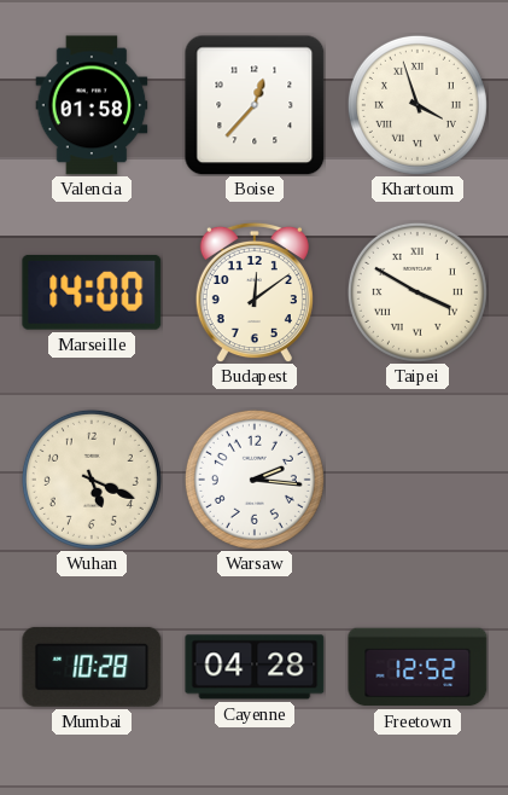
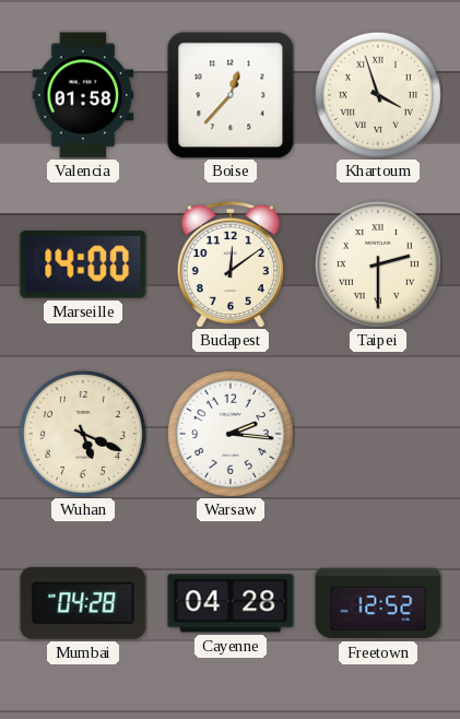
Taipei: 3:50 -> 2:30 (378, 264)
Mumbai: 10:28 -> 04:28 (83, 603)
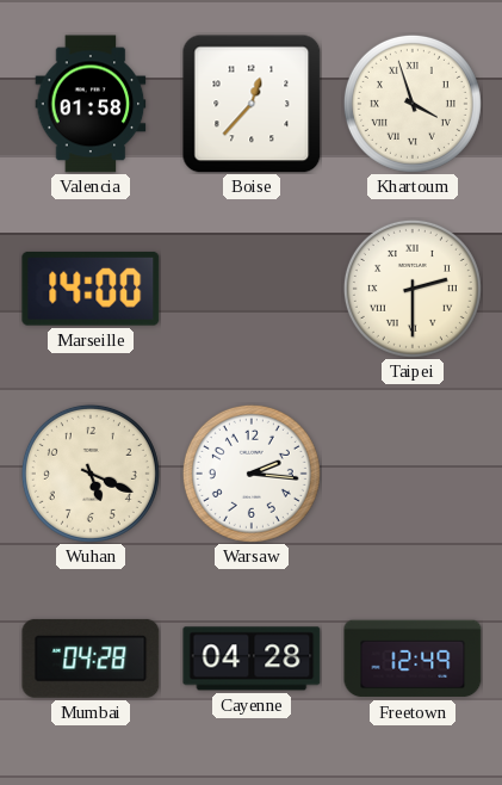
Budapest: 12:09 -> none (231, 264)
Freetown: 12:52 -> 12:49 (413, 659)
